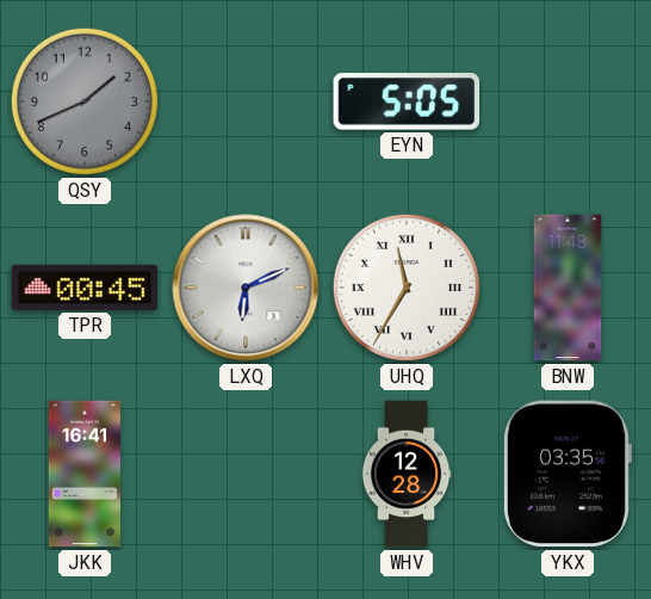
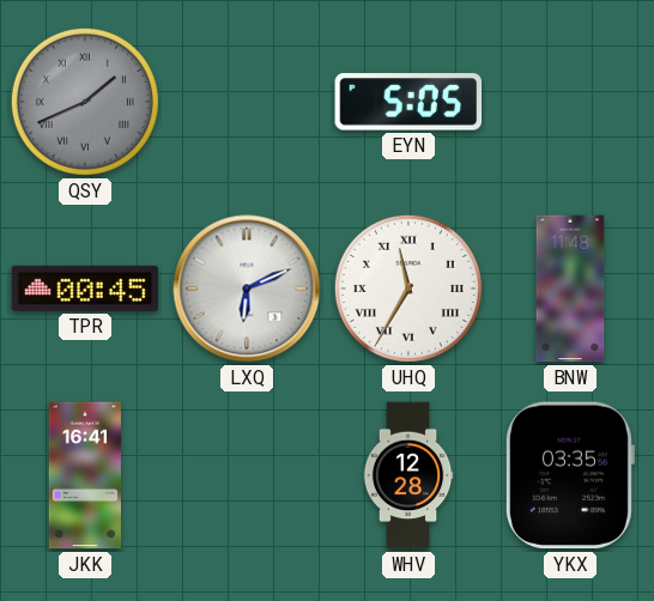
QSY numerals: Arabic -> Roman (85, 102)
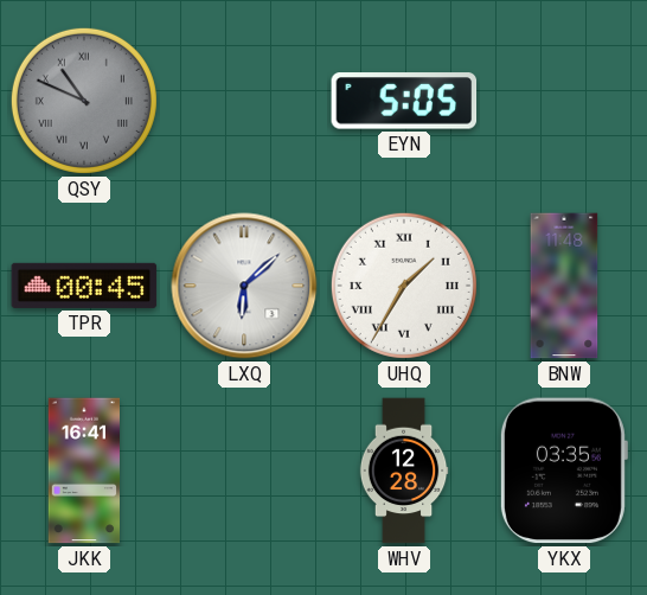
QSY: 1:41 -> 10:49 (84, 101)
LXQ: 6:11 -> 6:08 (244, 286)
UHQ: 11:35 -> 1:35 (404, 286)
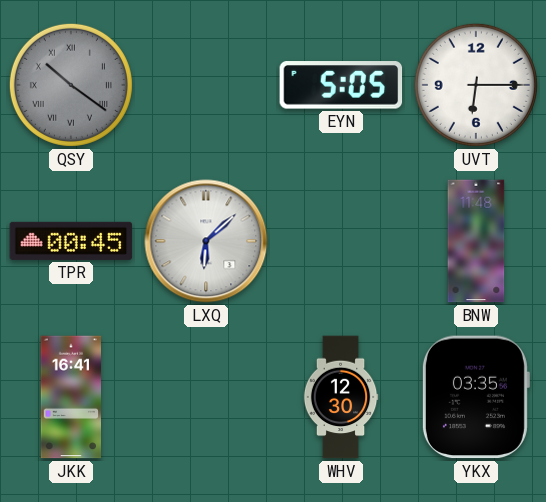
QSY: 10:49 -> 10:21 (71, 85)
UVT: none -> 6:15 (476, 85)
UHQ: 1:35 -> none (404, 286)
WHV: 12:28 -> 12:30 (341, 397)
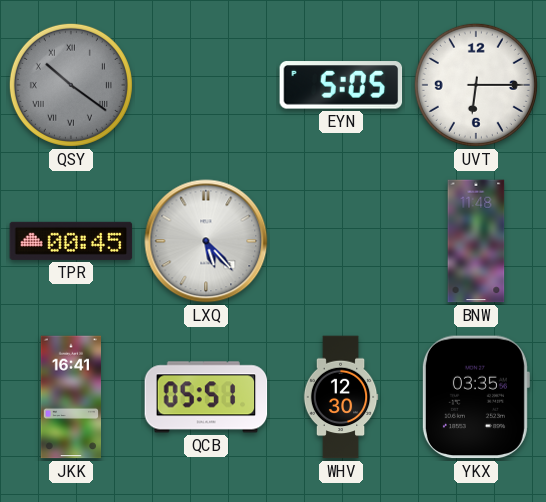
LXQ: 6:08 -> 5:23 (206, 241)
QCB: none -> 05:51 (206, 397)
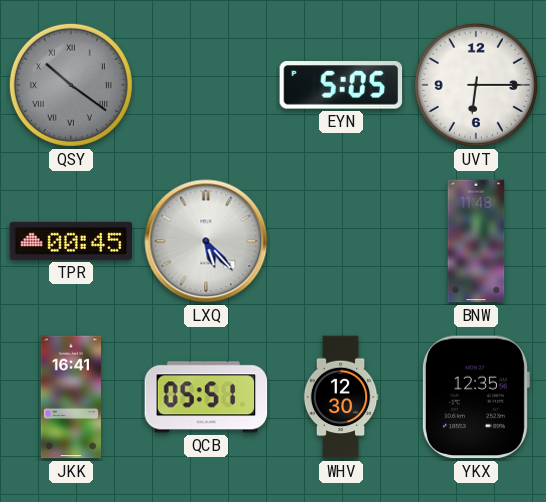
YKX: 03:35 -> 12:35 (475, 397)
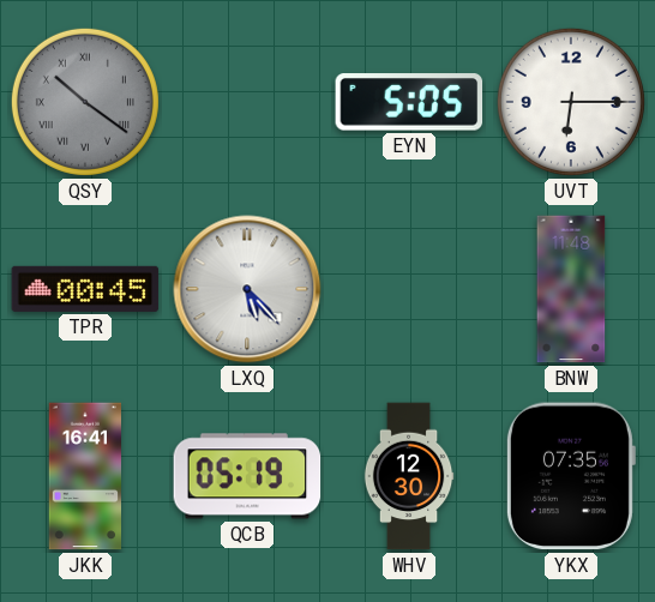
QCB: 05:51 -> 05:19 (247, 476)
YKX: 12:35 -> 07:35 (570, 476)
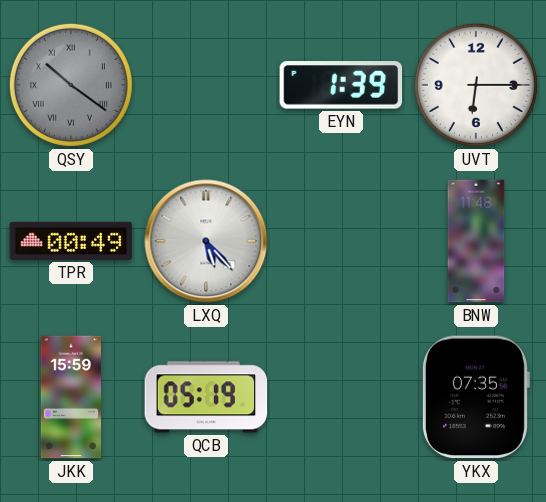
EYN: 5:05 -> 1:39 (341, 85)
TPR: 00:45 -> 00:49 (71, 241)
JKK: 16:41 -> 15:59 (70, 397)
WHV: 12:30 -> none (409, 476)
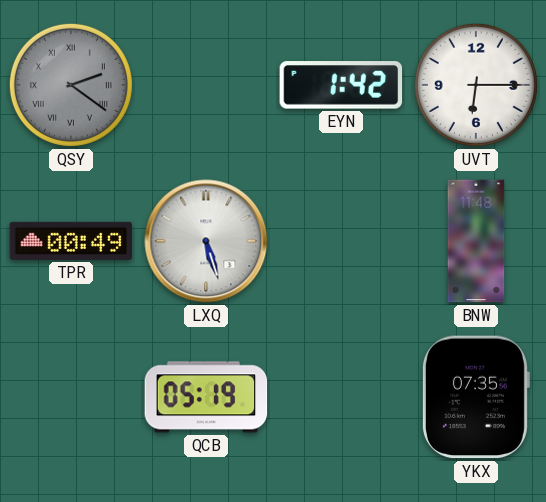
QSY: 10:21 -> 2:21 (71, 85)
EYN: 1:39 -> 1:42 (341, 85)
LXQ: 5:23 -> 5:27 (206, 241)
JKK: 15:59 -> none (70, 397)
